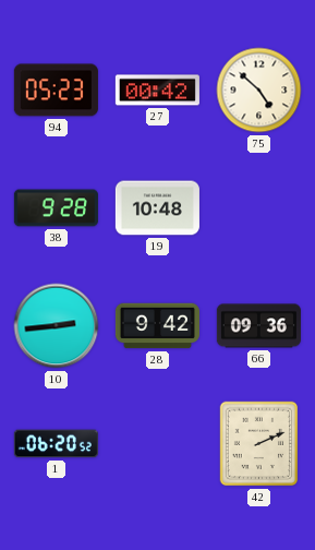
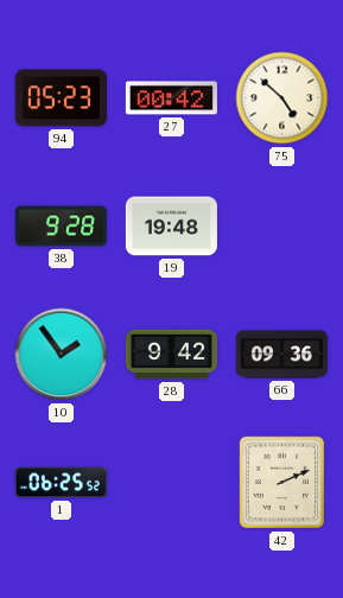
19: 10:48 -> 19:48 (171, 227)
10: 2:44 -> 1:54 (62, 355)
1: 06:20 -> 06:25 (61, 483)
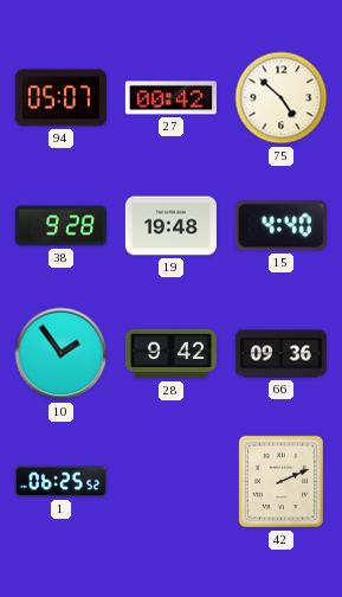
94: 05:23 -> 05:07 (60, 98)
15: none -> 4:40 (280, 226)
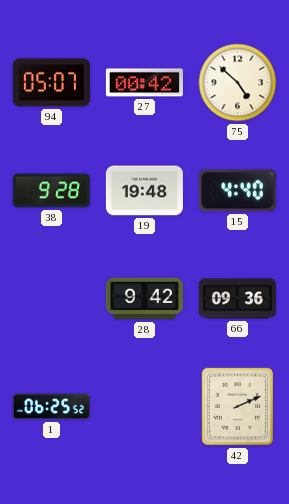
10: 1:54 -> none (62, 354)
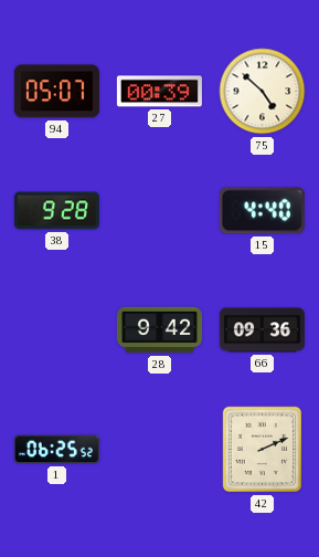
27: 00:42 -> 00:39 (159, 92)
19: 19:48 -> none (144, 191)
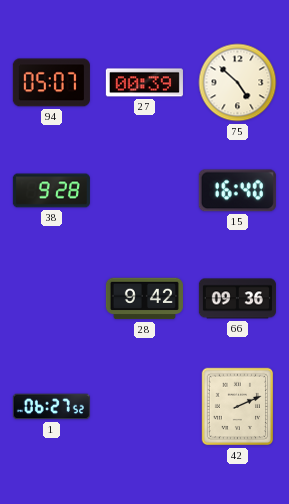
15: 4:40 -> 16:40 (237, 191)
1: 06:25 -> 06:27 (51, 407)
